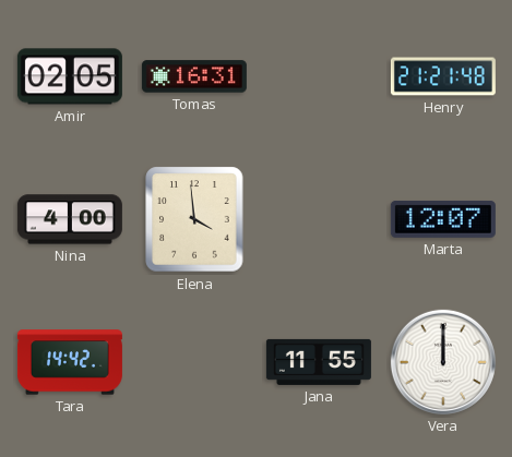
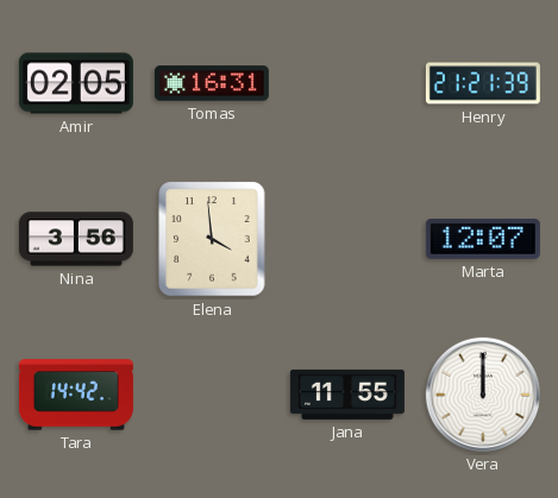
Henry: 21:21:48 -> 21:21:39 (483, 83)
Nina: 4:00 -> 3:56 (76, 239)
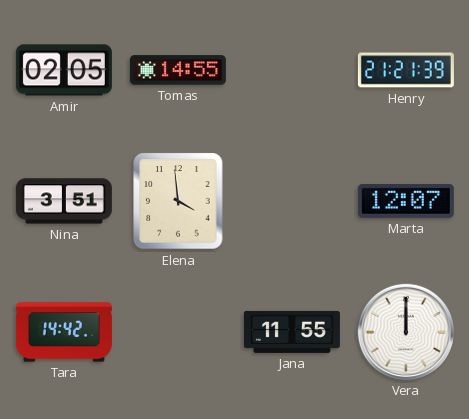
Tomas: 16:31 -> 14:55 (178, 70)
Nina: 3:56 -> 3:51 (64, 201)
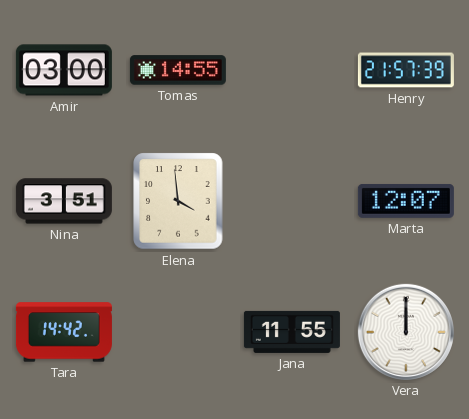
Amir: 02:05 -> 03:00 (64, 70)
Henry: 21:21 -> 21:57 (406, 70)
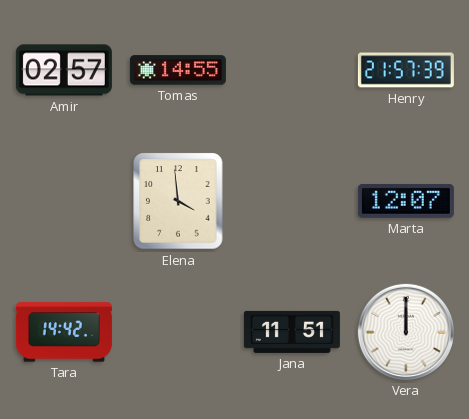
Amir: 03:00 -> 02:57 (64, 70)
Nina: 3:51 -> none (64, 201)
Jana: 11:55 -> 11:51 (292, 332)
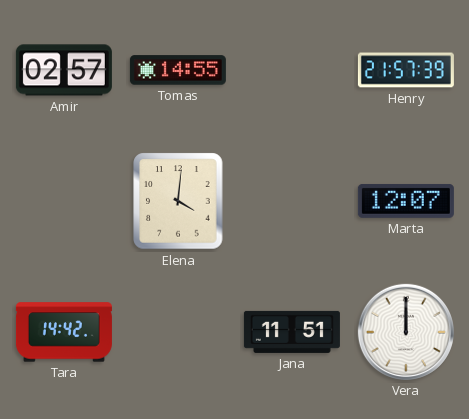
Elena: 3:59 -> 4:01 (178, 201)
